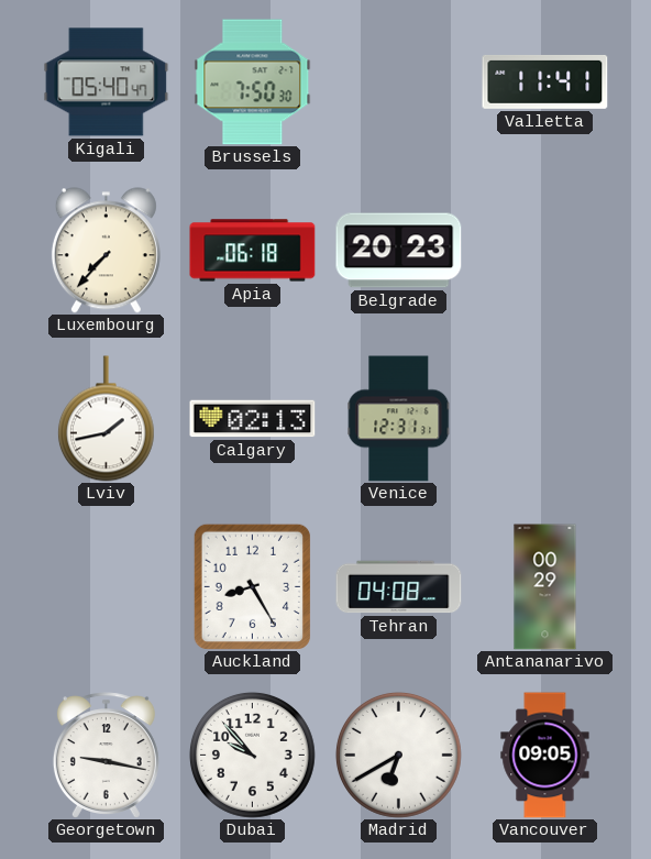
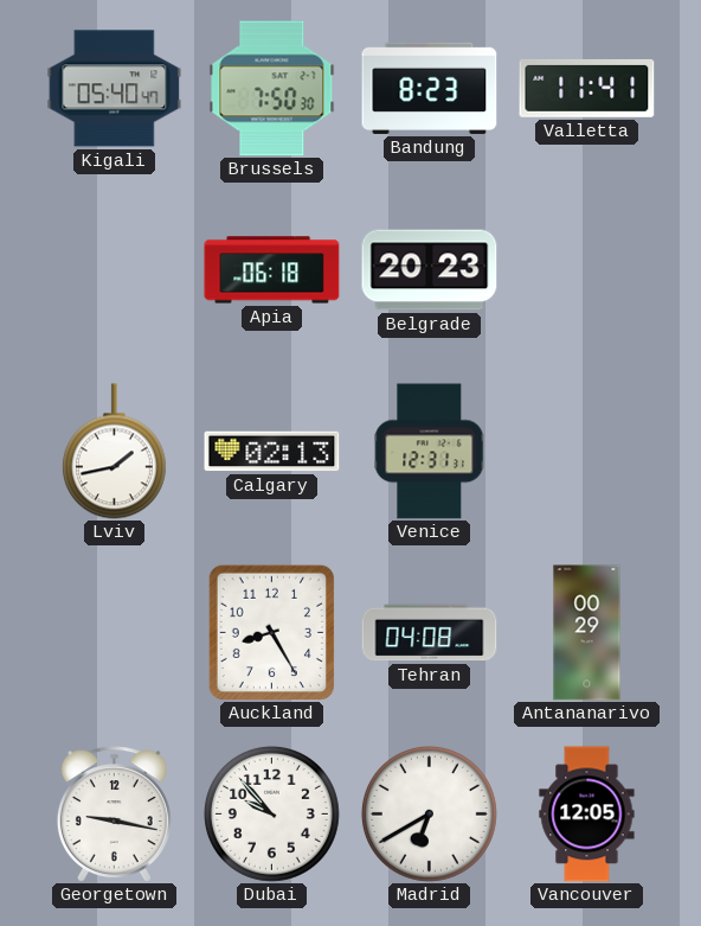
Bandung: none -> 8:23 (430, 88)
Luxembourg: 7:37 -> none (106, 251)
Vancouver: 09:05 -> 12:05 (587, 815)
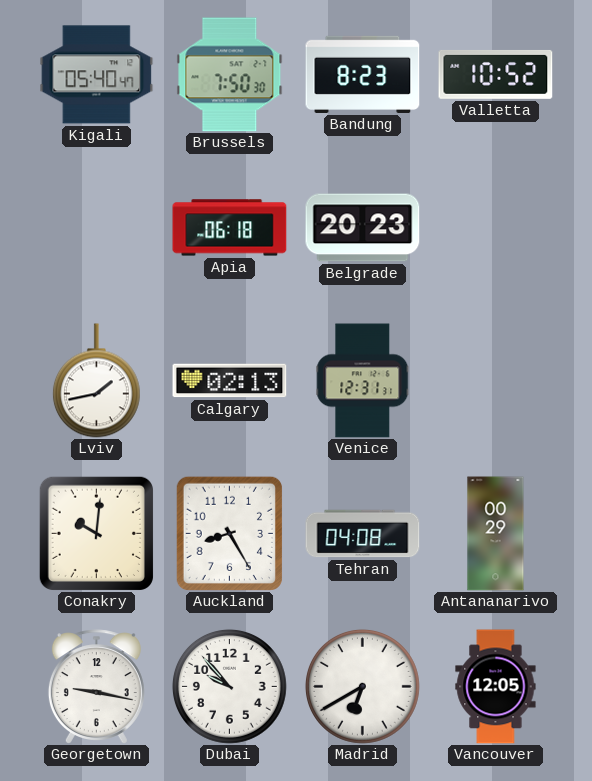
Valletta: 11:41 -> 10:52 (496, 74)
Conakry: none -> 10:01 (96, 533)
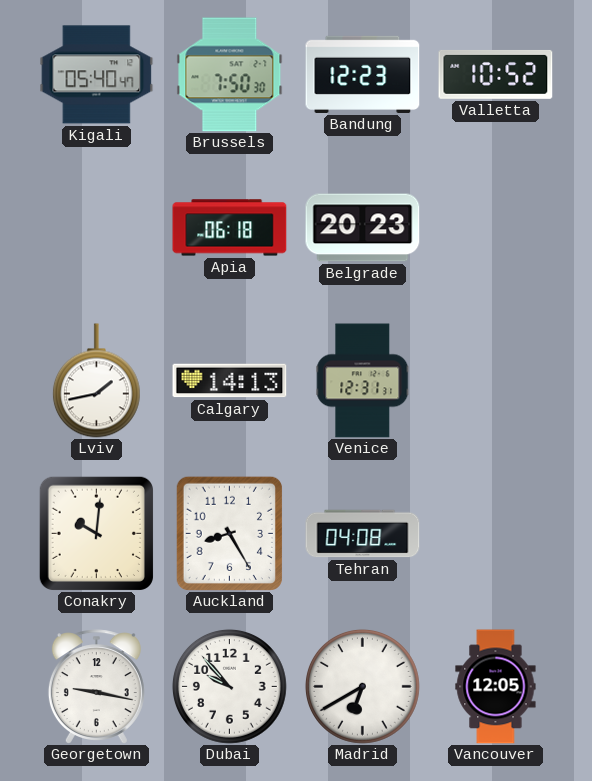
Bandung: 8:23 -> 12:23 (363, 74)
Calgary: 02:13 -> 14:13 (230, 381)
Antananarivo: 00:29 -> none (496, 534)
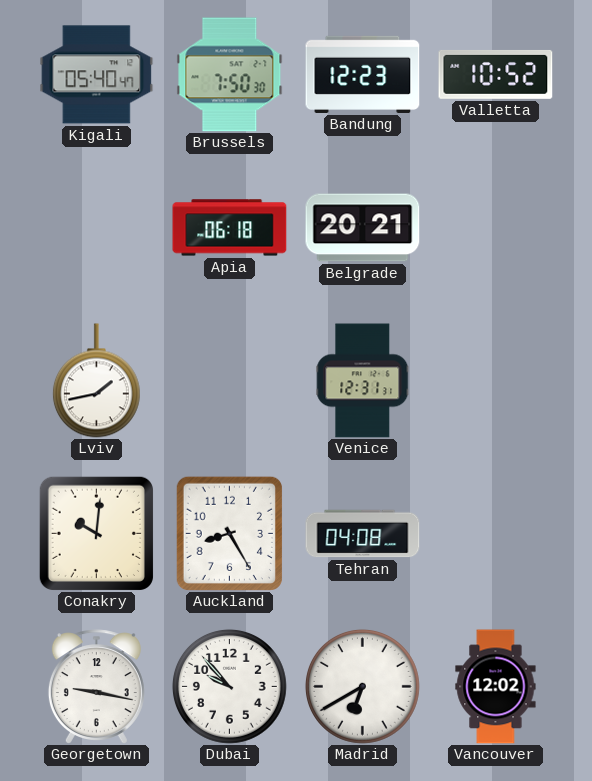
Belgrade: 20:23 -> 20:21 (363, 228)
Calgary: 14:13 -> none (230, 381)
Vancouver: 12:05 -> 12:02 (496, 687)
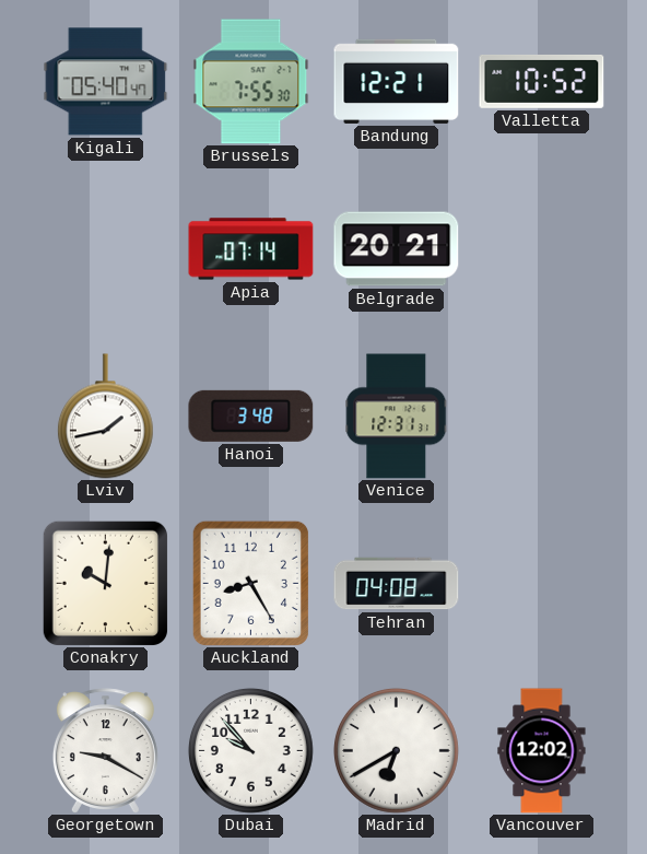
Brussels: 7:50 -> 7:55 (251, 82)
Bandung: 12:23 -> 12:21 (397, 81)
Apia: 06:18 -> 07:14 (251, 249)
Hanoi: none -> 3:48 (251, 416)
Georgetown: 9:17 -> 9:20 (105, 751)
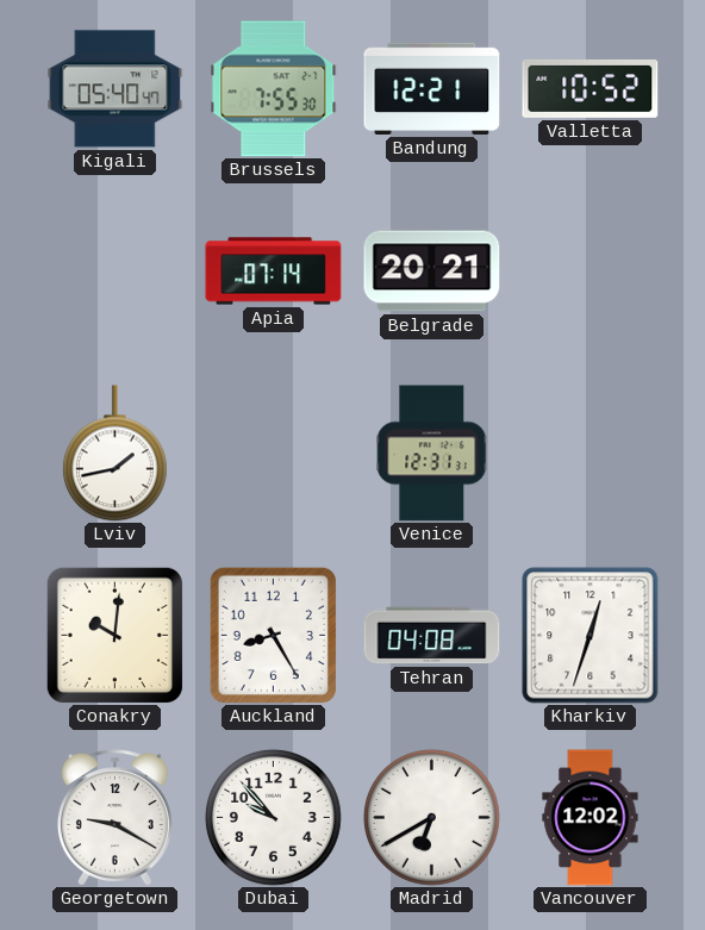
Hanoi: 3:48 -> none (251, 416)
Kharkiv: none -> 12:33 (591, 636)
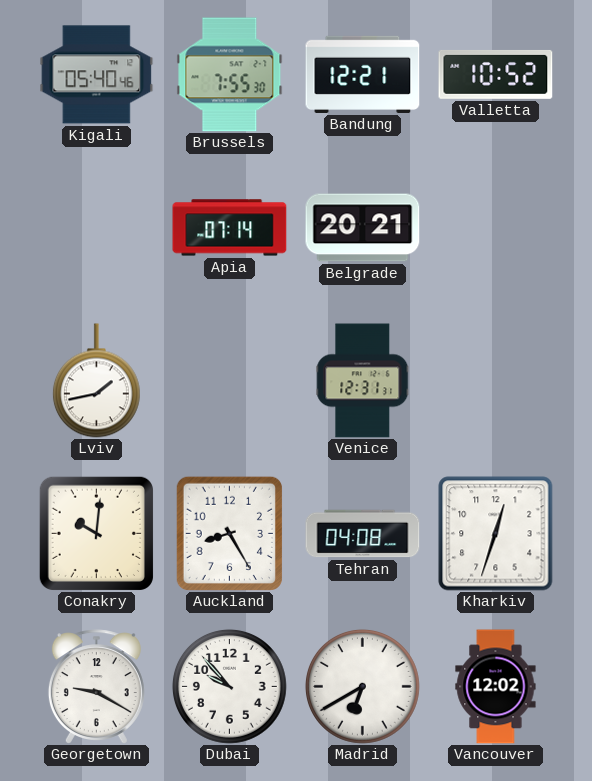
Kigali: 05:40:47 -> 05:40:46 (97, 75)
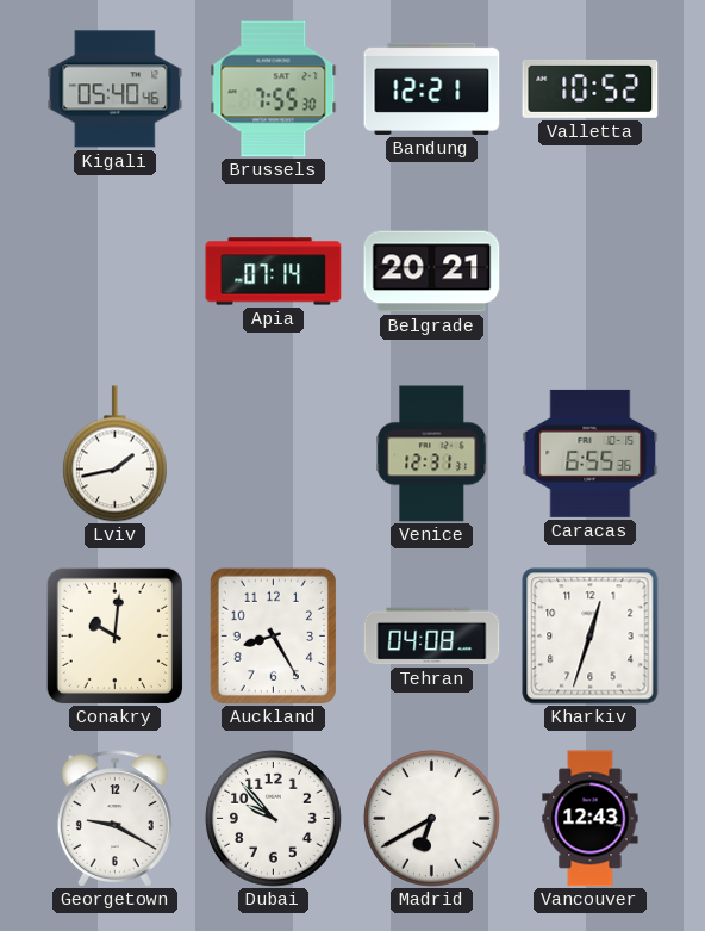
Caracas: none -> 6:55 (591, 453)
Vancouver: 12:02 -> 12:43 (591, 819)
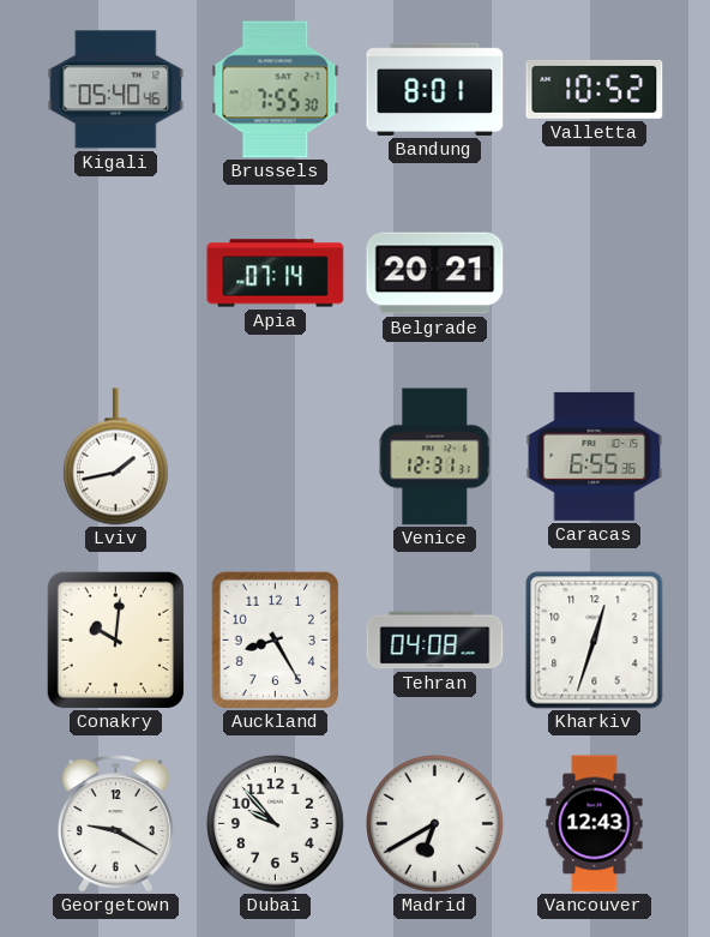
Bandung: 12:21 -> 8:01 (435, 89)
